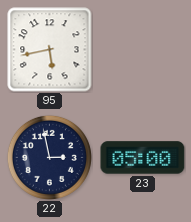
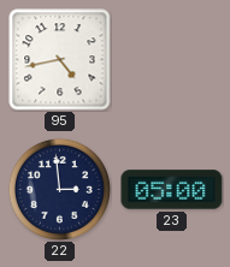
95: 5:43 -> 4:43 (60, 60)
22: 2:58 -> 2:59 (59, 189)
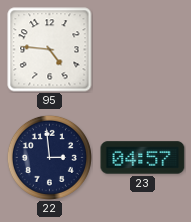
95: 4:43 -> 4:46 (50, 50)
23: 05:00 -> 04:57 (143, 158)
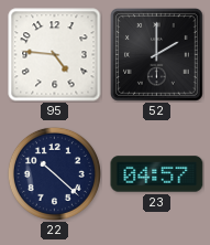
52: none -> 2:00 (157, 55)
22: 2:59 -> 10:22 (54, 173)
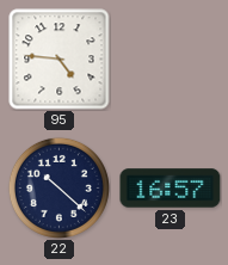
52: 2:00 -> none (157, 55)
23: 04:57 -> 16:57 (171, 189)
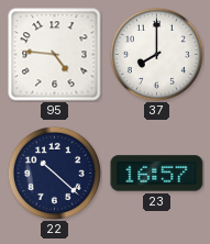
37: none -> 8:00 (156, 54)
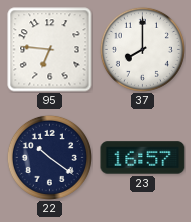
95: 4:46 -> 6:46 (50, 50)
22: 10:22 -> 10:21 (49, 157)
